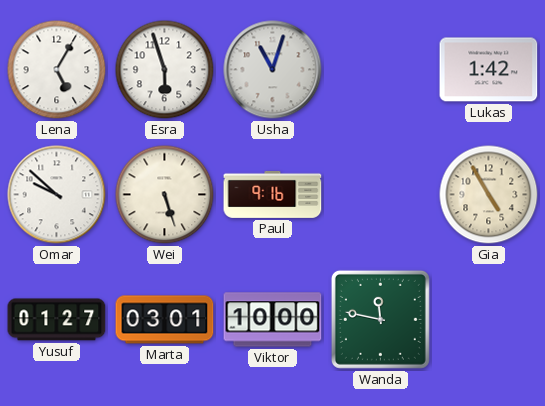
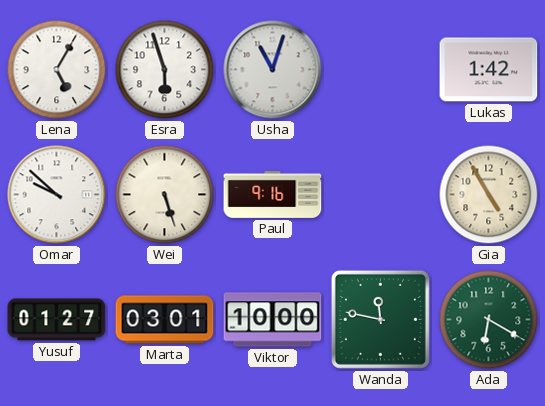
Ada: none -> 6:20 (489, 320)
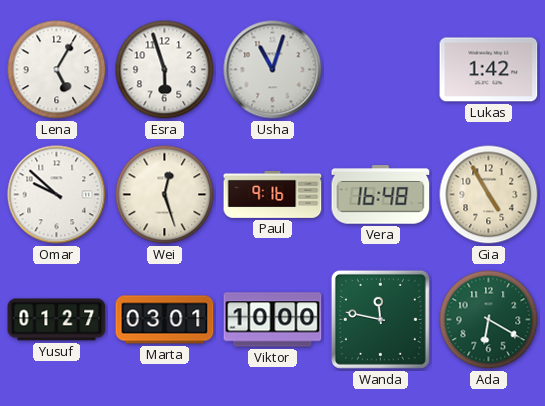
Wei: 5:27 -> 12:27 (165, 195)
Vera: none -> 16:48 (381, 195)
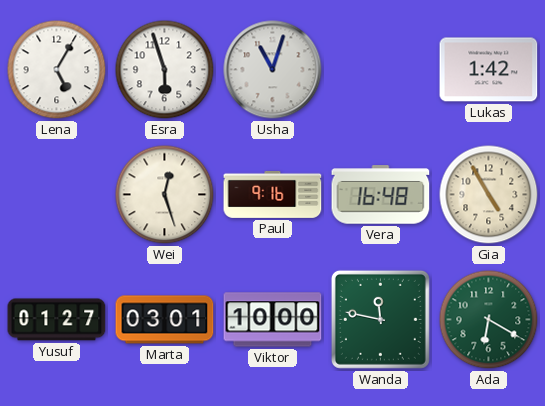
Omar: 9:52 -> none (57, 195)
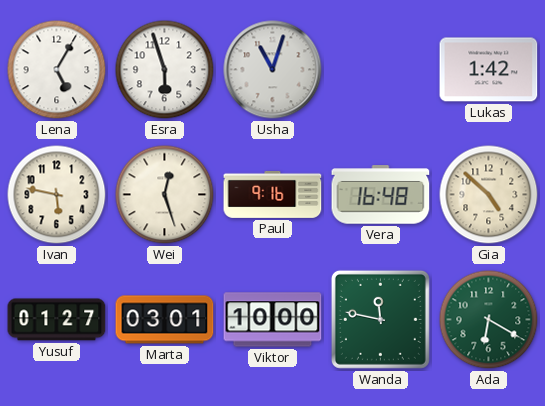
Ivan: none -> 5:47 (57, 195)
Gia: 4:55 -> 4:52 (489, 195)
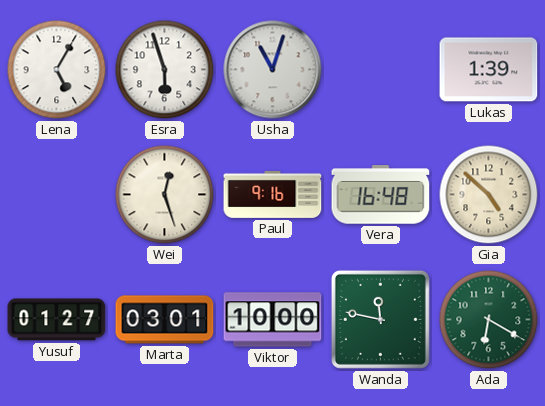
Lukas: 1:42 -> 1:39 (489, 70)
Ivan: 5:47 -> none (57, 195)
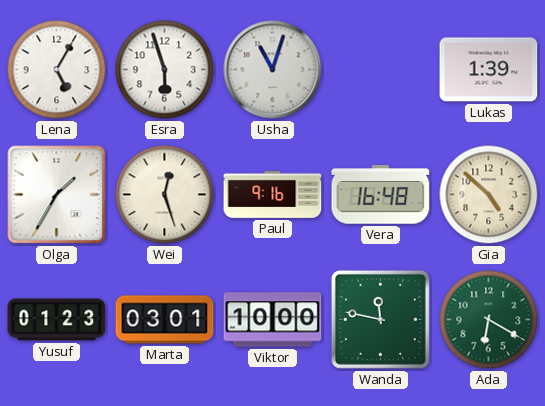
Olga: none -> 1:35 (57, 195)
Yusuf: 01:27 -> 01:23 (57, 320)
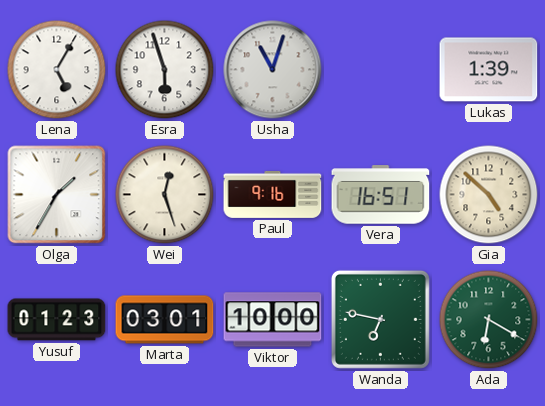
Vera: 16:48 -> 16:51 (381, 195)
Wanda: 11:47 -> 6:47 (380, 319)
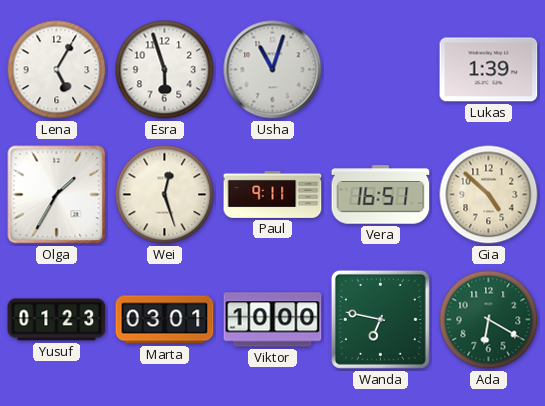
Paul: 9:16 -> 9:11 (273, 194)
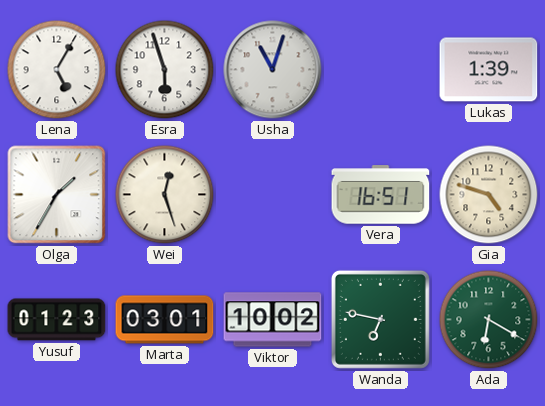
Paul: 9:11 -> none (273, 194)
Gia: 4:52 -> 4:48 (489, 195)
Viktor: 10:00 -> 10:02 (273, 320)
